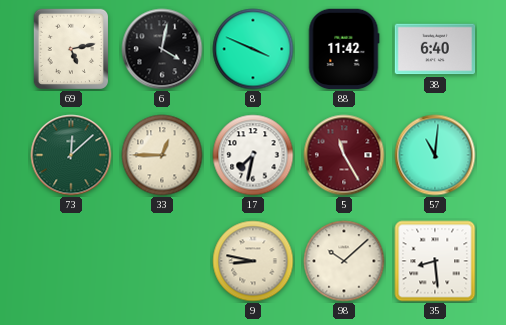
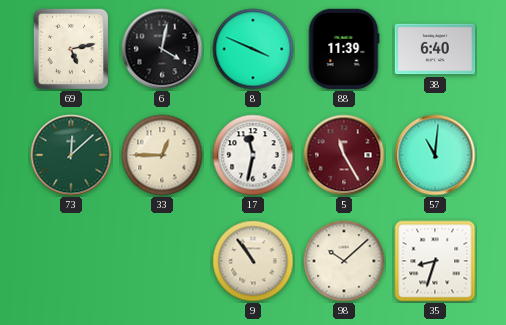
88: 11:42 -> 11:39 (344, 49)
17: 7:32 -> 11:32 (253, 155)
9: 8:47 -> 10:54 (253, 261)
35: 8:29 -> 8:33 (435, 261)
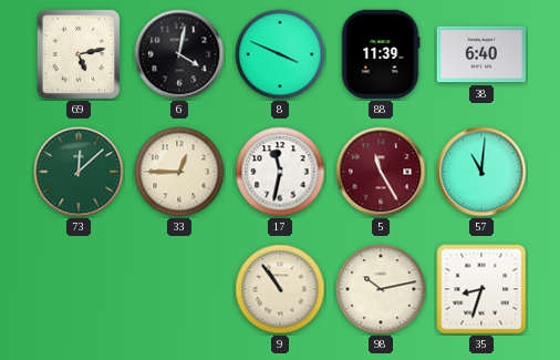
98: 10:08 -> 10:13 (381, 289)
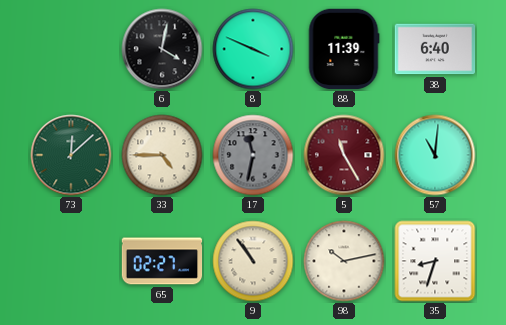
69: 5:13 -> none (79, 54)
33: 12:45 -> 4:45 (162, 155)
17 dial: white -> grey (253, 155)
65: none -> 02:27 (162, 261)
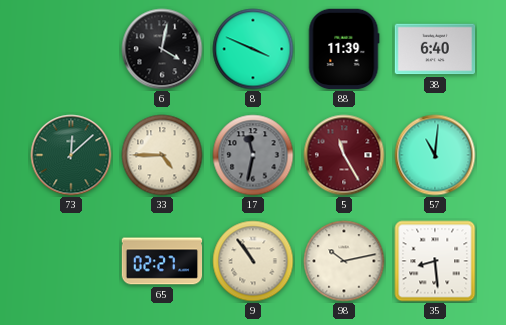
35: 8:33 -> 8:29 (435, 261)
